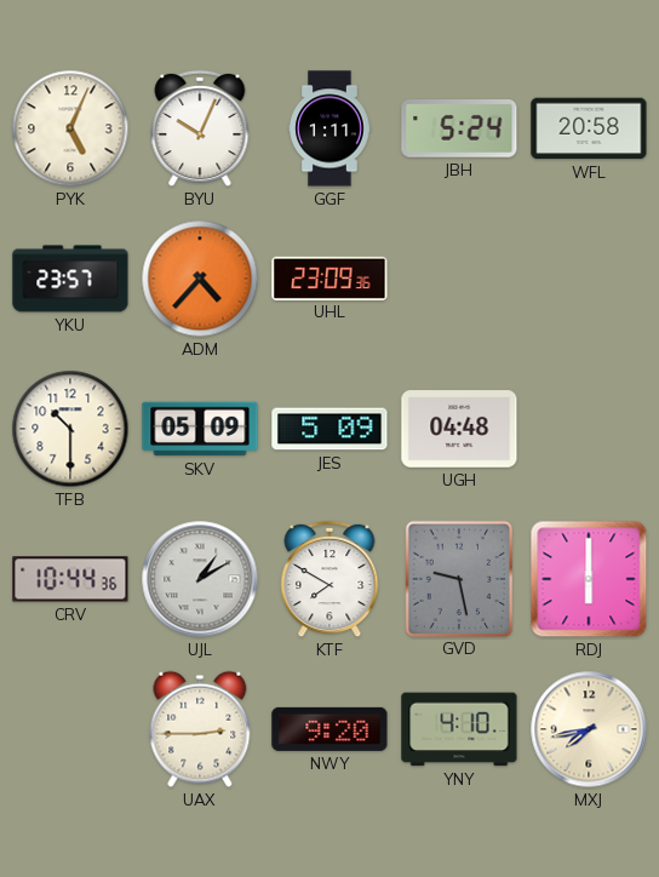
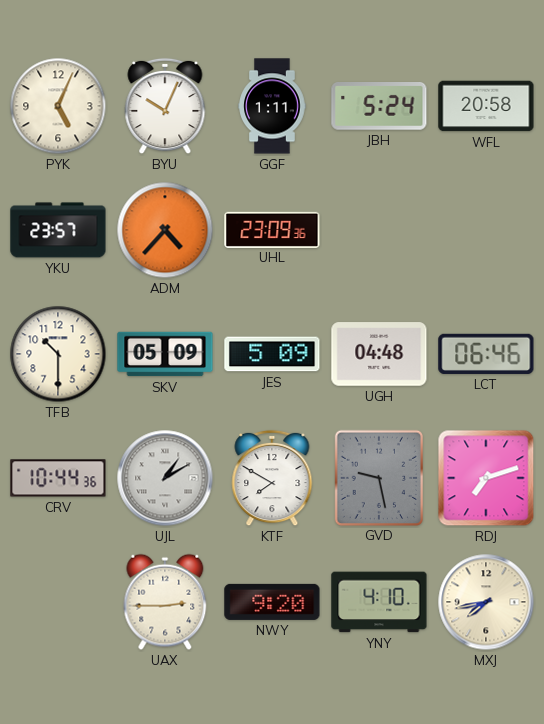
LCT: none -> 06:46 (486, 354)
RDJ: 6:00 -> 7:12 (486, 478)
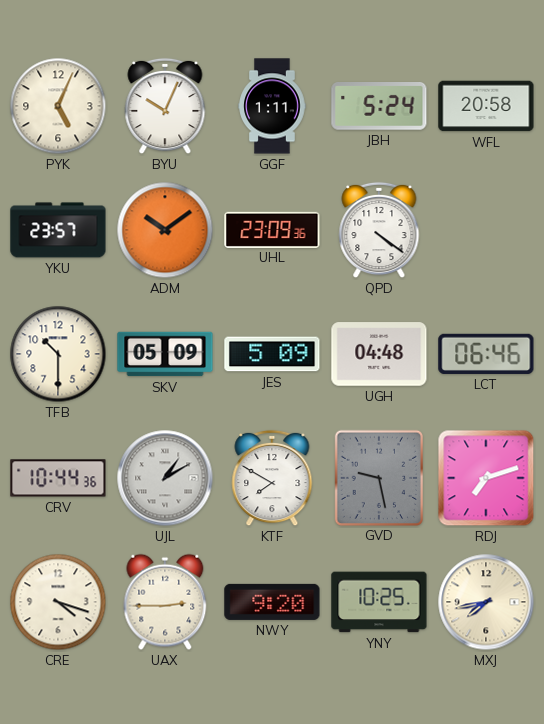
ADM: 4:37 -> 10:09 (165, 230)
QPD: none -> 4:21 (379, 230)
CRE: none -> 4:18 (58, 602)
YNY: 4:10 -> 10:25 (379, 602)
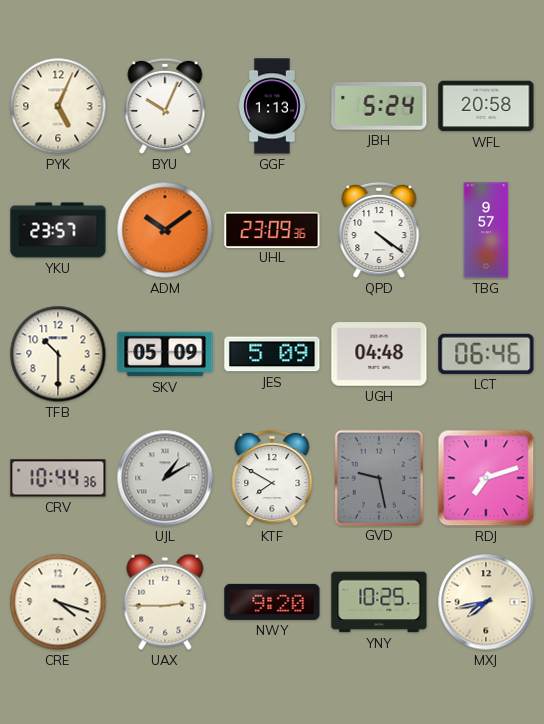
GGF: 1:11 -> 1:13 (272, 106)
TBG: none -> 9:57 (486, 230)
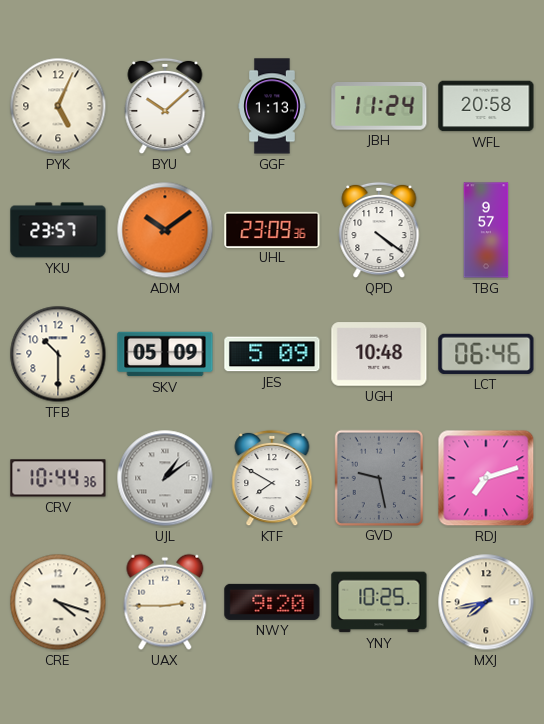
BYU: 10:04 -> 10:08 (165, 106)
JBH: 5:24 -> 11:24 (379, 107)
UGH: 04:48 -> 10:48 (379, 354)
UJL: 1:10 -> 1:09 (165, 478)
